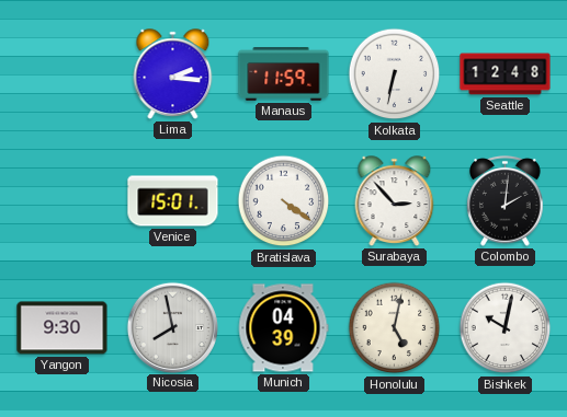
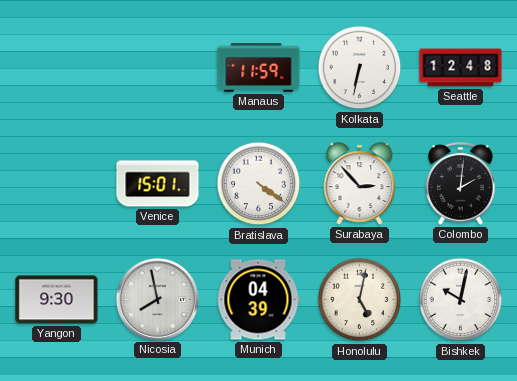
Lima: 2:16 -> none (173, 74)
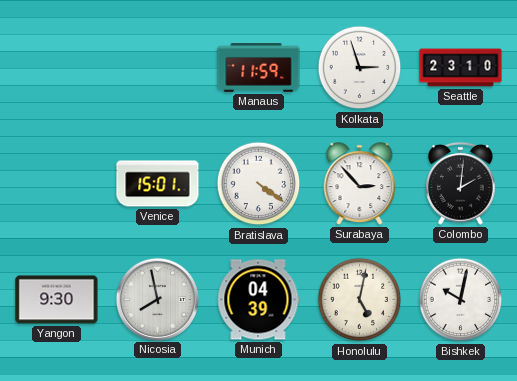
Kolkata: 6:32 -> 2:57 (360, 68)
Seattle: 12:48 -> 23:10 (461, 68)
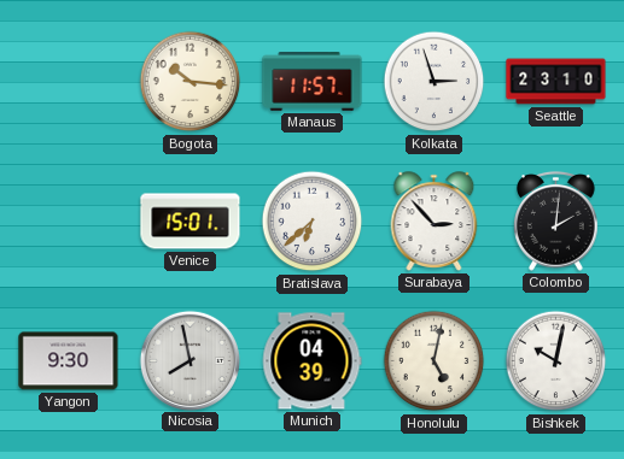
Bogota: none -> 10:16 (191, 82)
Manaus: 11:59 -> 11:57 (313, 82)
Bratislava: 4:21 -> 6:38 (313, 222)
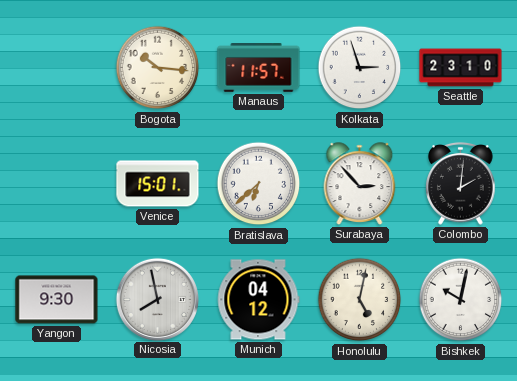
Munich: 04:39 -> 04:12 (258, 300)
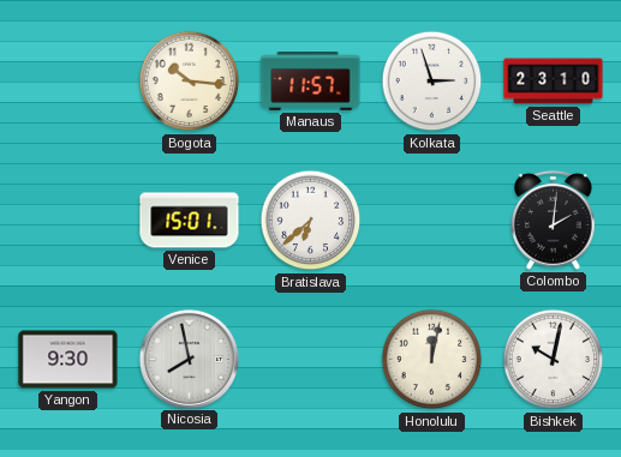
Surabaya: 2:53 -> none (360, 184)
Munich: 04:12 -> none (258, 300)
Honolulu: 5:02 -> 12:02 (432, 360)
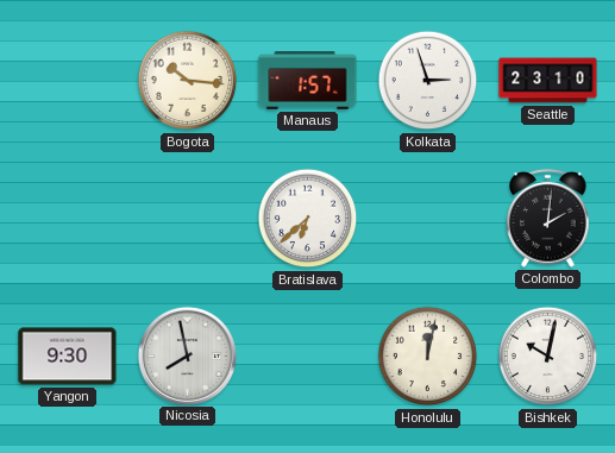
Manaus: 11:57 -> 1:57 (308, 81)
Venice: 15:01 -> none (190, 221)
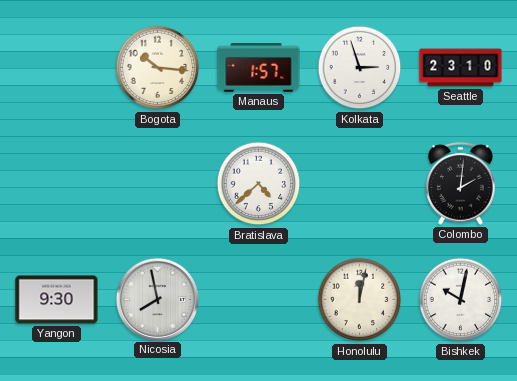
Bratislava: 6:38 -> 4:38 (259, 184)
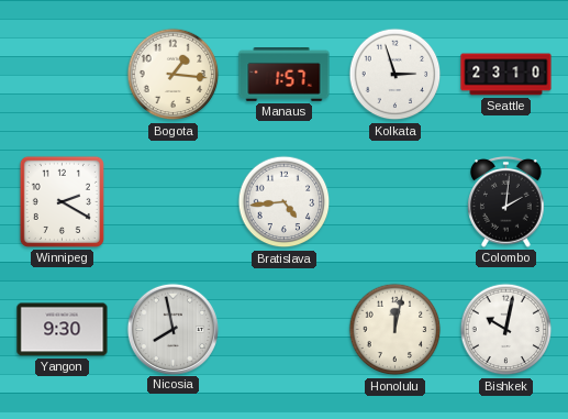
Bogota: 10:16 -> 1:16 (174, 75)
Winnipeg: none -> 2:20 (62, 201)
Bratislava: 4:38 -> 4:44 (285, 202)
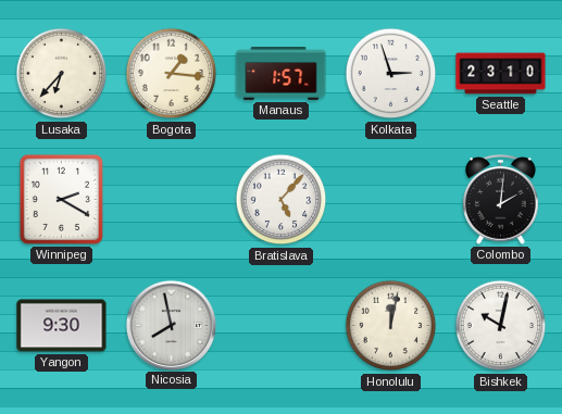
Lusaka: none -> 6:37 (62, 74)
Bratislava: 4:44 -> 5:07 (282, 200)
